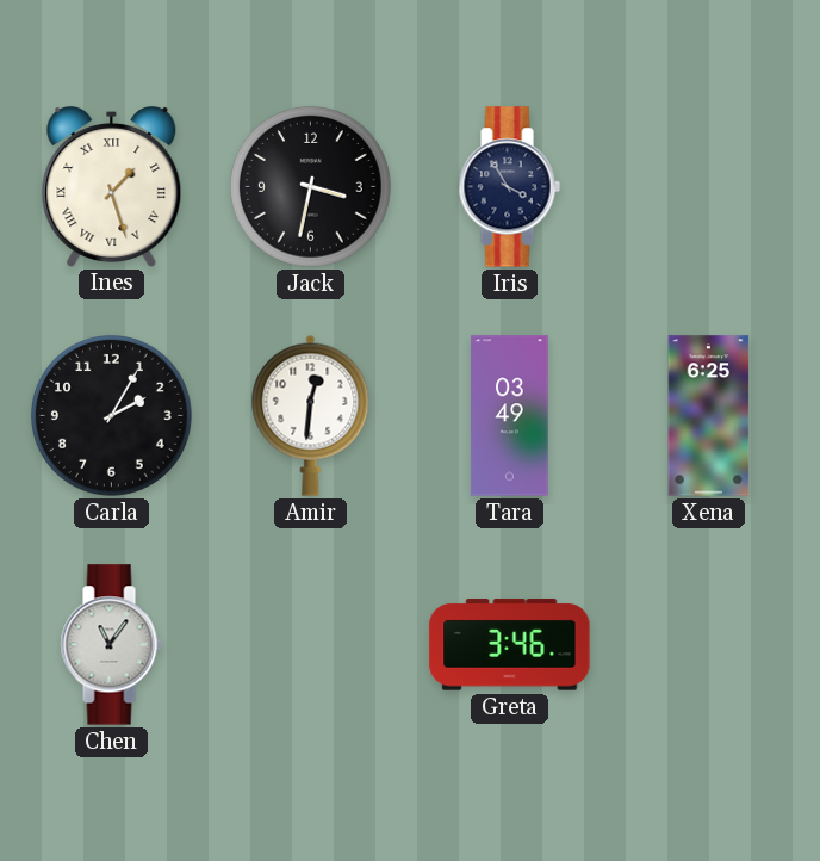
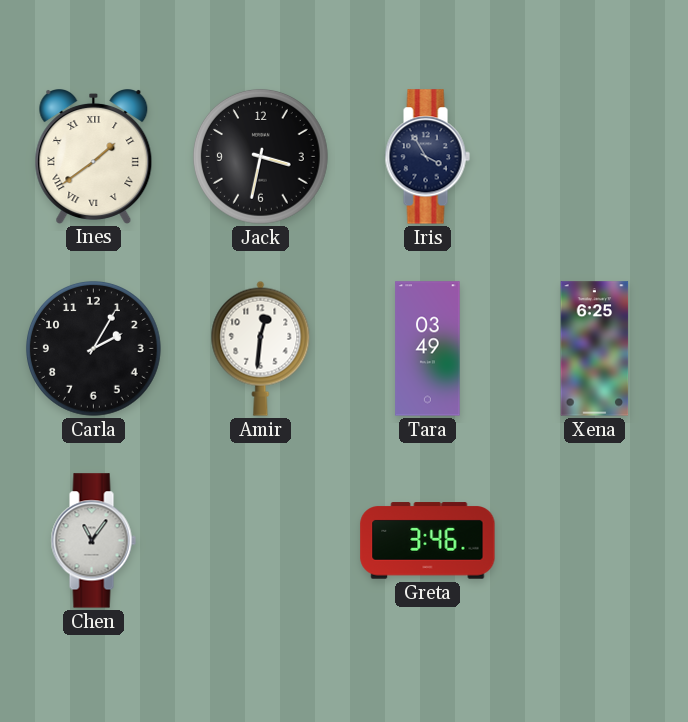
Ines: 1:27 -> 1:39 (94, 157)
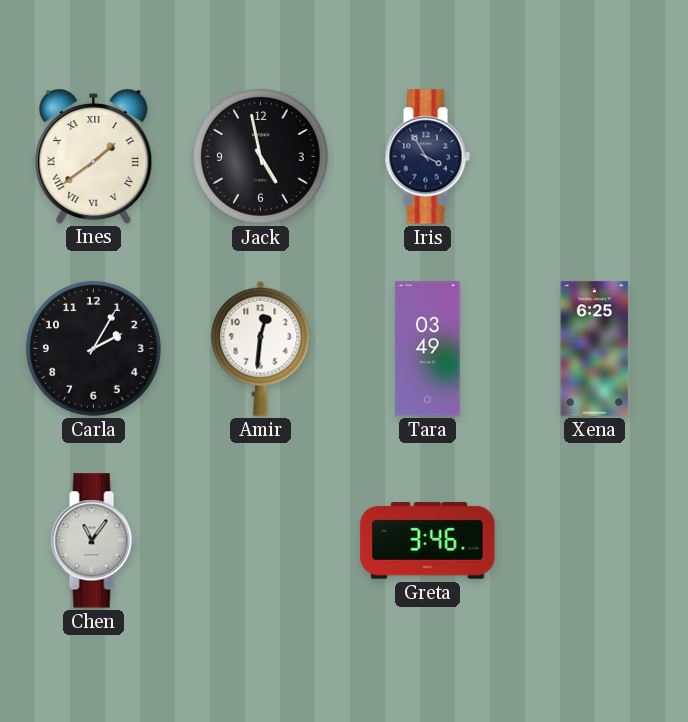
Jack: 3:32 -> 4:58 (260, 156)
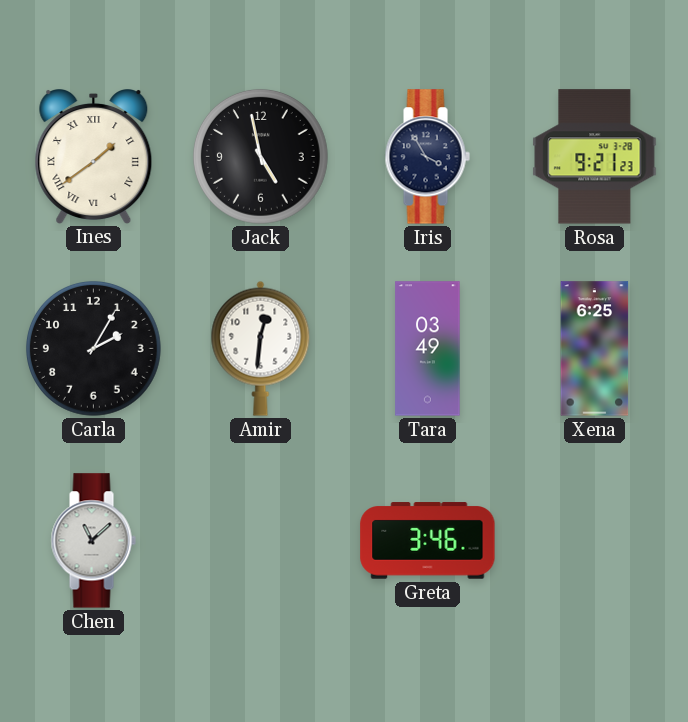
Rosa: none -> 9:21 (595, 157)
Chen: 11:06 -> 11:08 (93, 541)
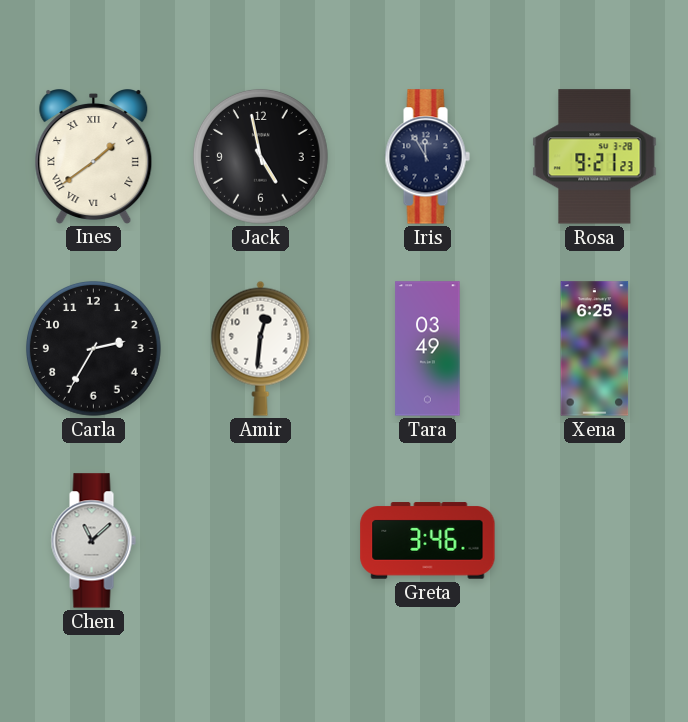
Iris: 3:55 -> 11:55 (427, 157)
Carla: 2:05 -> 2:35 (93, 348)
